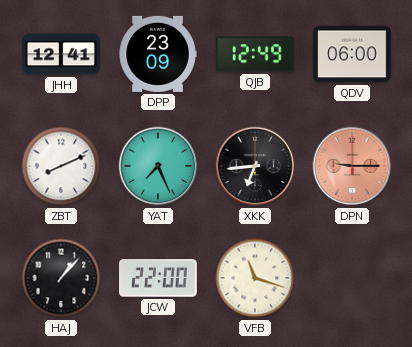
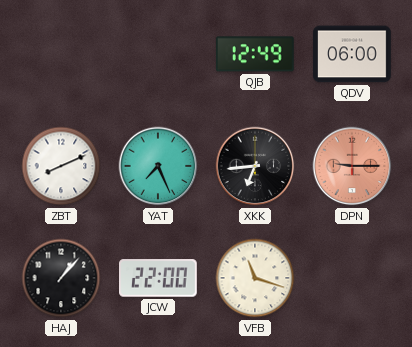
JHH: 12:41 -> none (61, 54)
DPP: 23:09 -> none (158, 54)
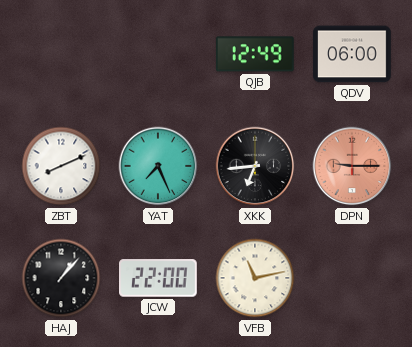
VFB: 11:18 -> 11:13 (255, 278)
